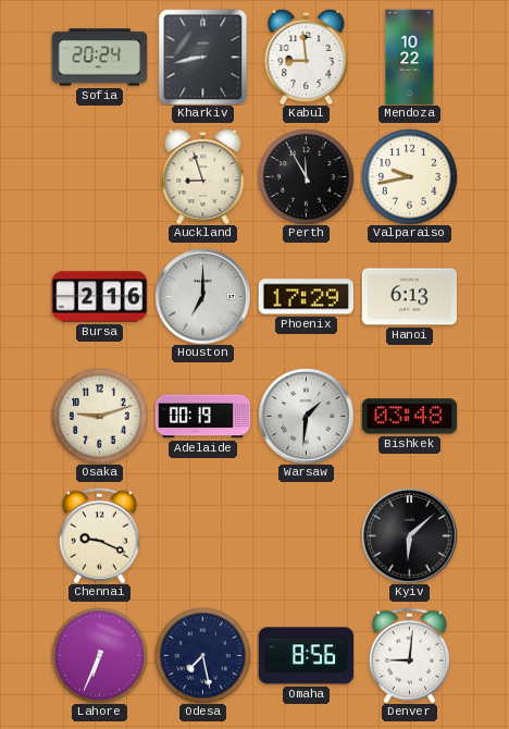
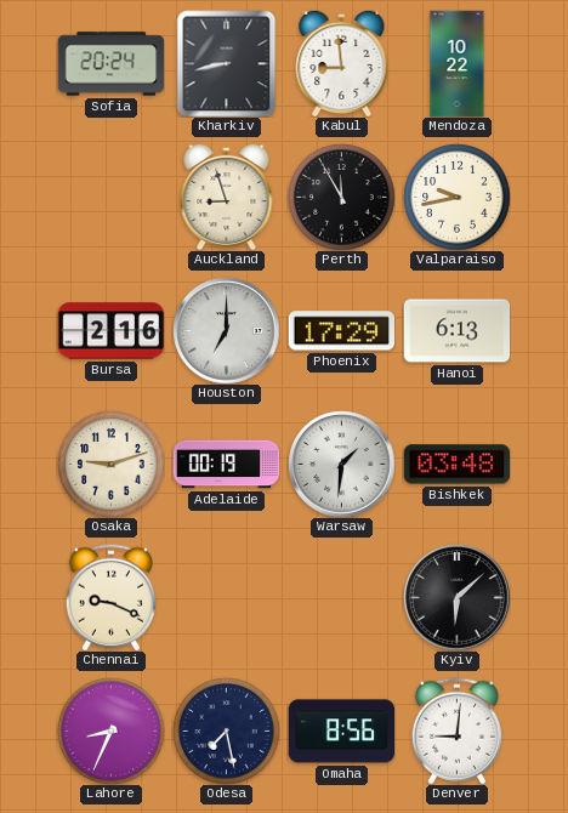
Lahore: 6:34 -> 8:34 (110, 730)
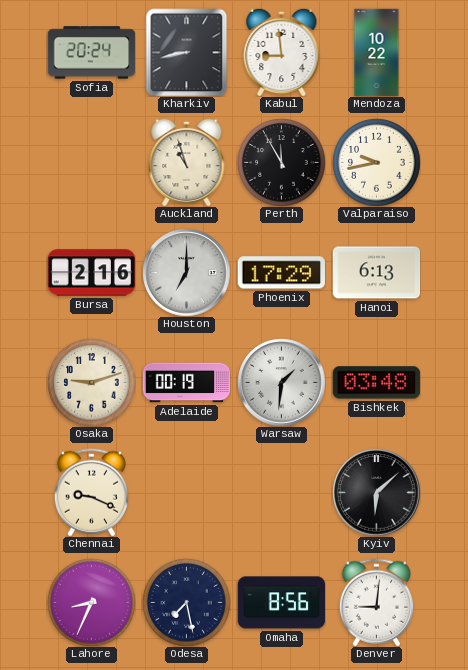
Auckland: 8:57 -> 10:57 (187, 162)
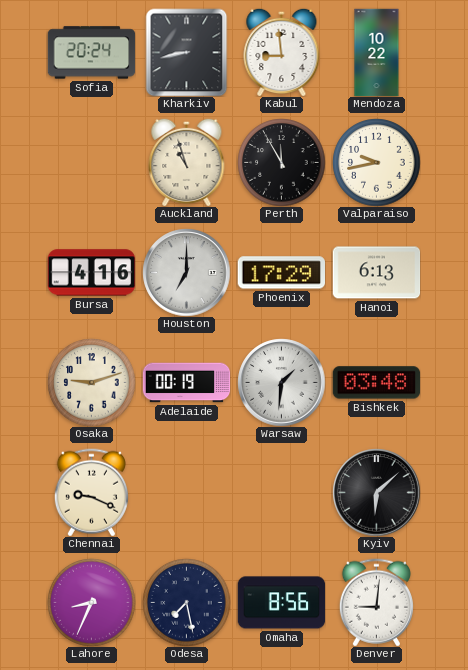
Bursa: 2:16 -> 4:16 (91, 273)
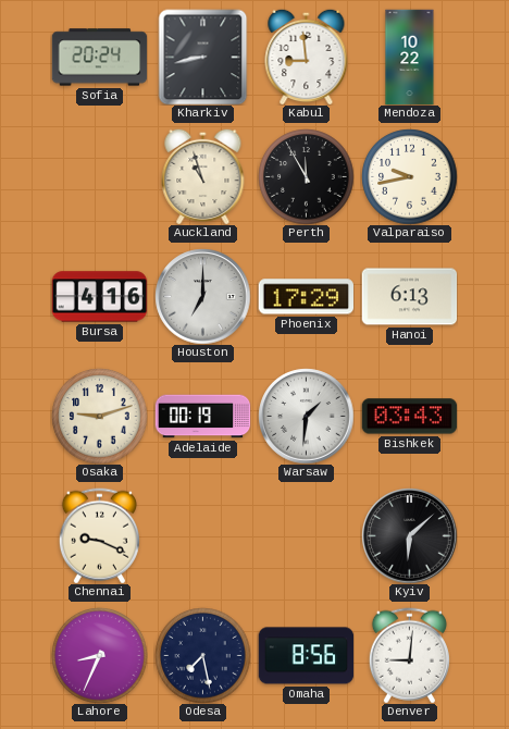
Bishkek: 03:48 -> 03:43 (409, 417)
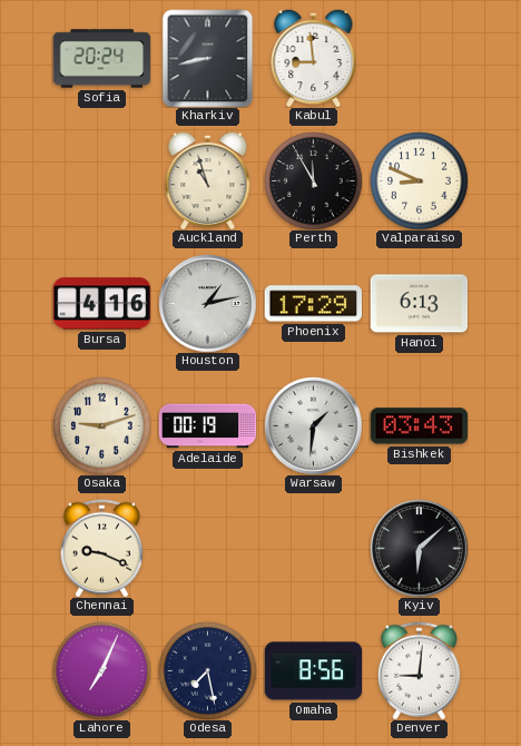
Mendoza: 10:22 -> none (410, 57)
Valparaiso: 9:43 -> 8:49 (419, 180)
Houston: 7:00 -> 1:13 (207, 303)
Lahore: 8:34 -> 7:04 (101, 670)
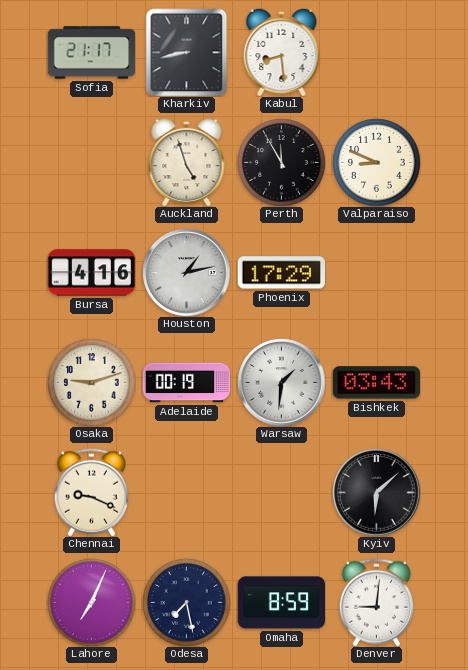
Sofia: 20:24 -> 21:17 (91, 53)
Kabul: 8:59 -> 8:29 (282, 52)
Auckland: 10:57 -> 4:57 (187, 162)
Hanoi: 6:13 -> none (419, 304)
Omaha: 8:56 -> 8:59 (281, 603)
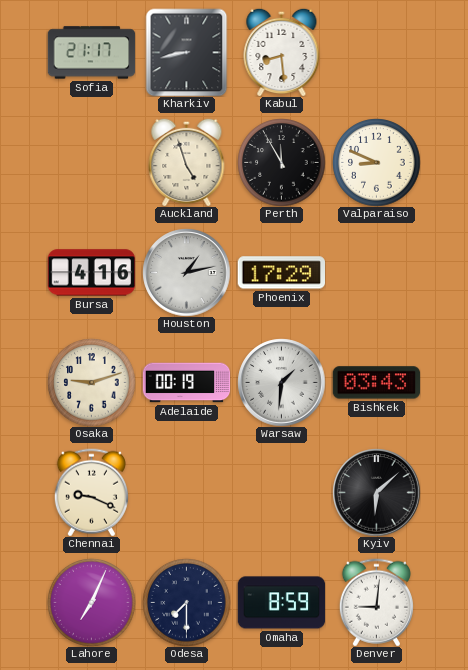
Odesa: 7:28 -> 7:30 (186, 602)
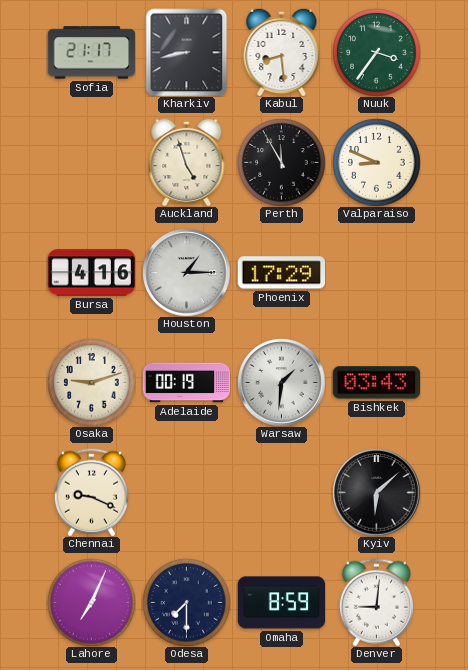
Nuuk: none -> 3:36 (376, 52)
Houston: 1:13 -> 1:15 (186, 272)
